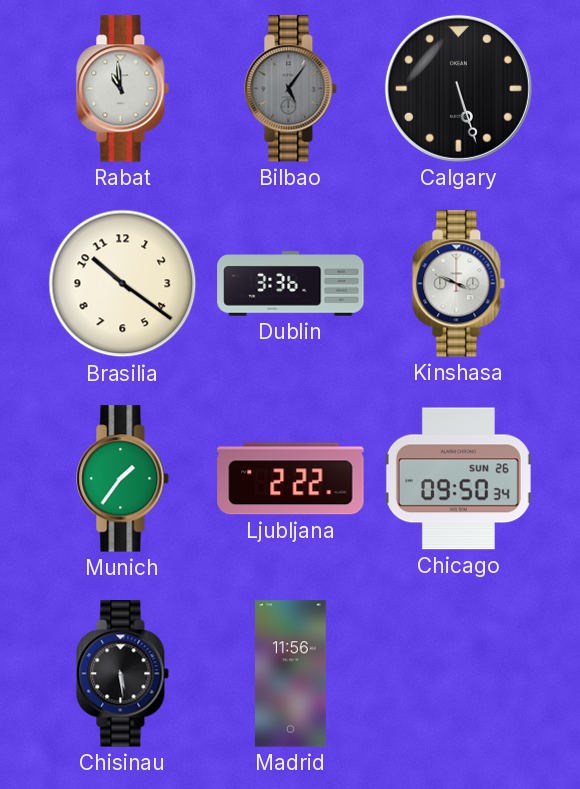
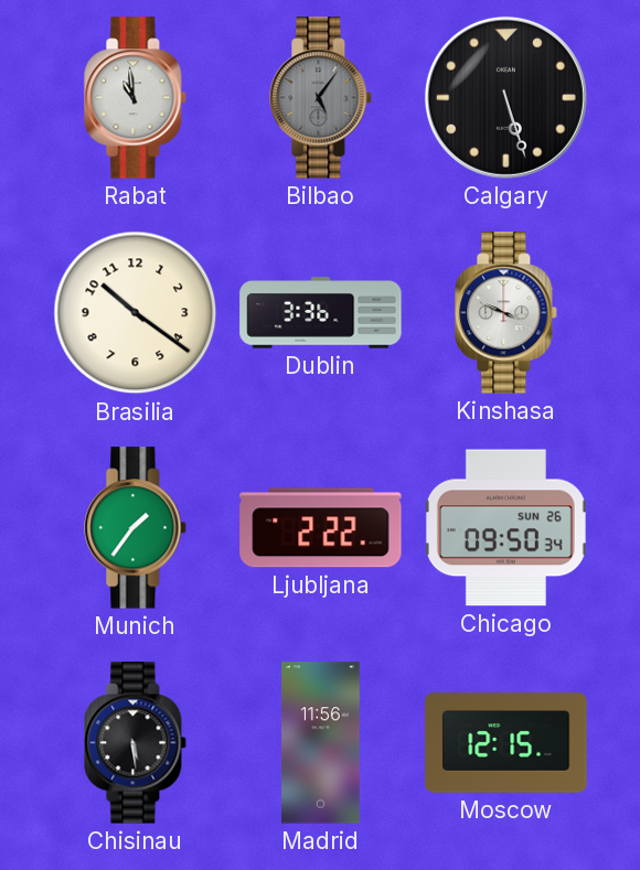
Moscow: none -> 12:15 (506, 743)
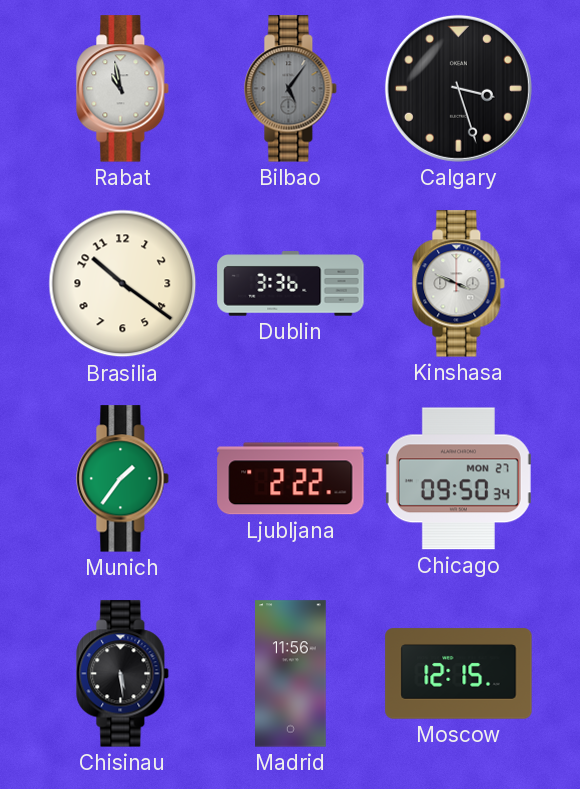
Rabat: 10:59 -> 10:58 (123, 89)
Calgary: 5:27 -> 3:27 (458, 88)
Chicago date: SUN 26 -> MON 27 (458, 479)
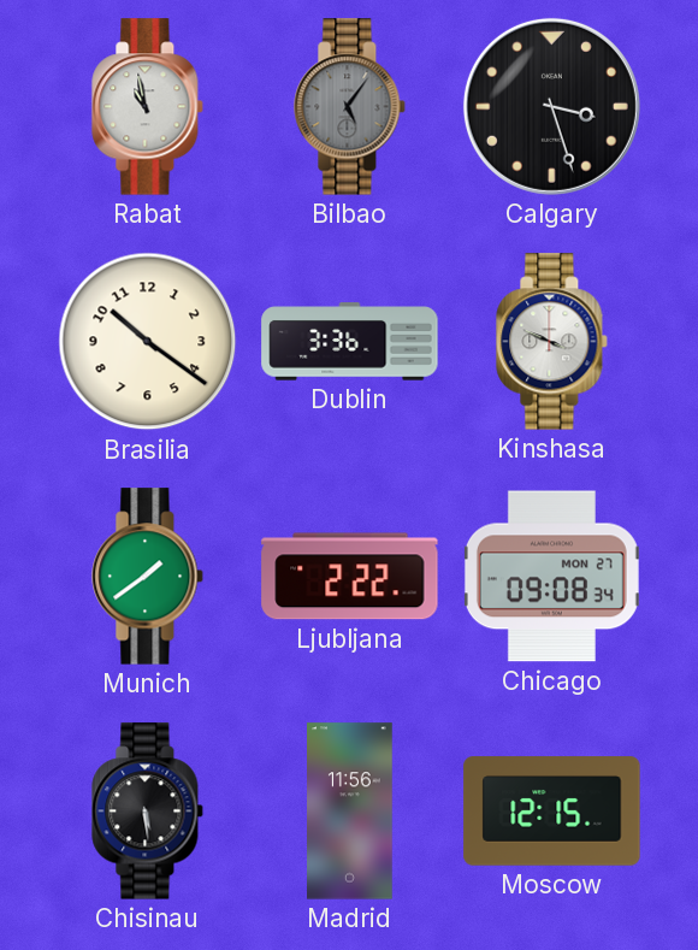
Munich: 1:36 -> 1:39 (148, 577)
Chicago: 09:50 -> 09:08 (551, 577)
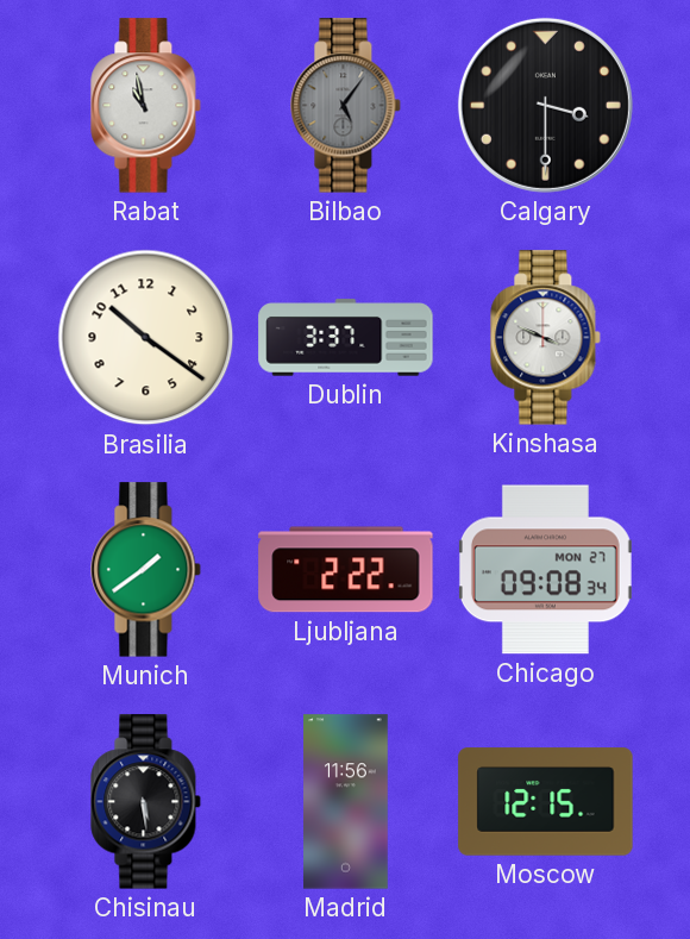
Calgary: 3:27 -> 3:30 (545, 105)
Dublin: 3:36 -> 3:37 (346, 338)
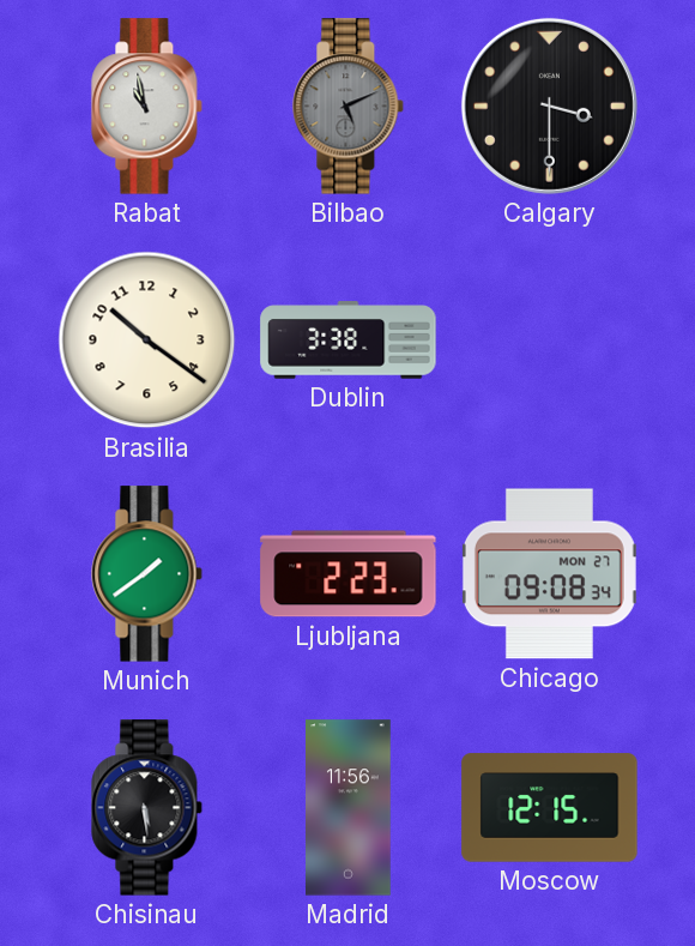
Bilbao: 5:06 -> 5:11 (349, 107)
Dublin: 3:37 -> 3:38 (349, 341)
Kinshasa: 3:49 -> none (546, 338)
Ljubljana: 2:22 -> 2:23 (349, 574)
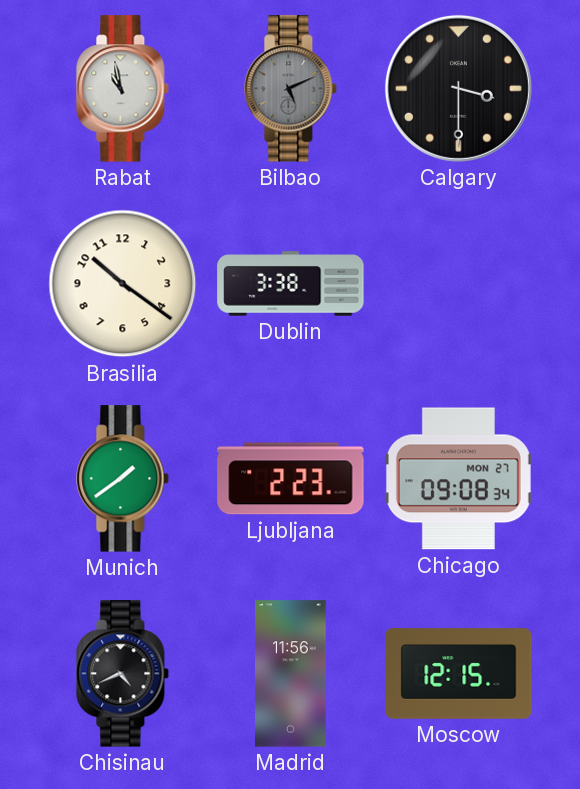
Chisinau: 5:29 -> 4:41 (123, 674)
